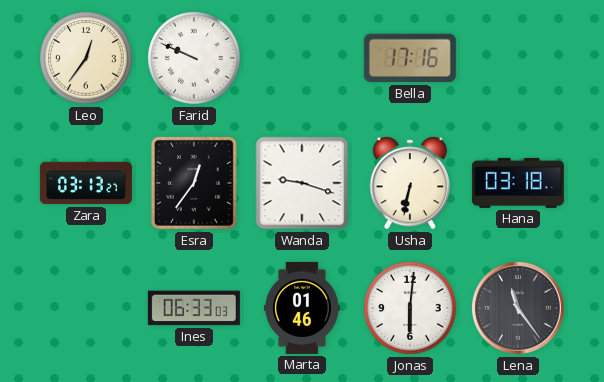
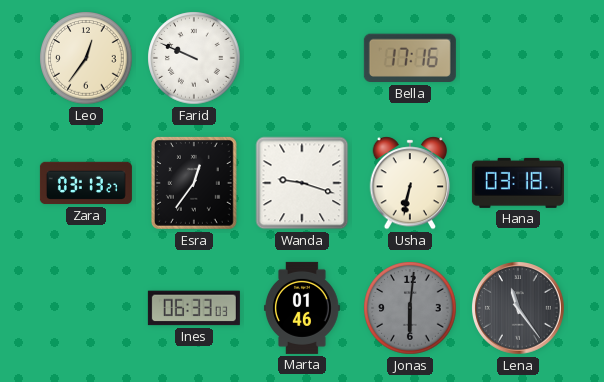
Jonas dial: white -> grey (410, 308)
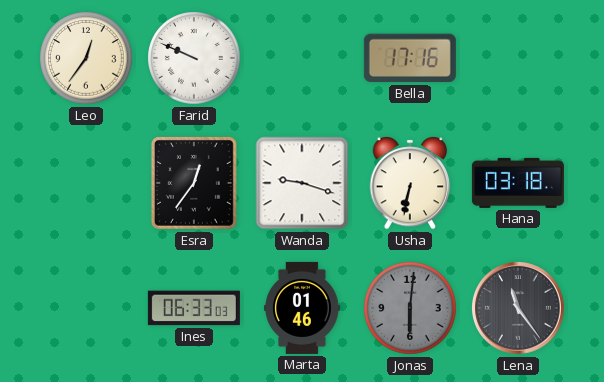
Zara: 03:13 -> none (86, 183)
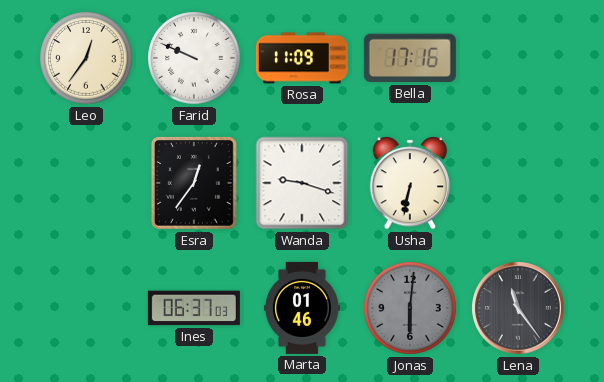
Rosa: none -> 11:09 (302, 58)
Hana: 03:18 -> none (518, 183)
Ines: 06:33 -> 06:37 (194, 308)
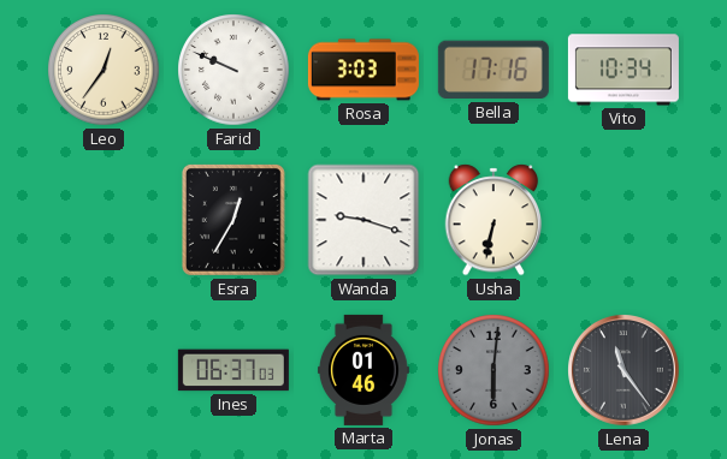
Rosa: 11:09 -> 3:03 (363, 70)
Vito: none -> 10:34 (623, 70)
Esra: 12:36 -> 12:35 (234, 220)
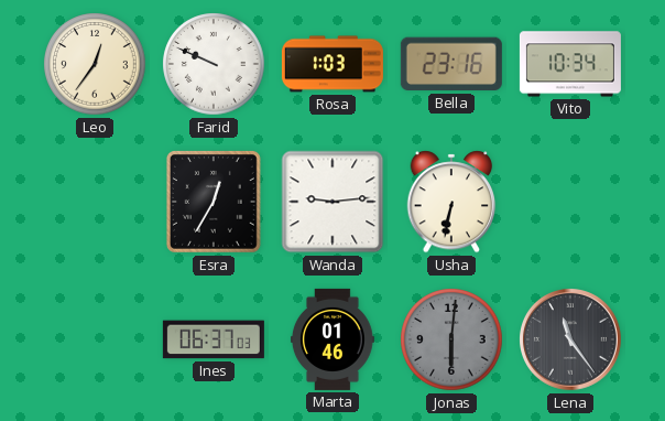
Rosa: 3:03 -> 1:03 (332, 64)
Bella: 17:16 -> 23:16 (451, 64)
Wanda: 9:18 -> 9:14 (332, 202)
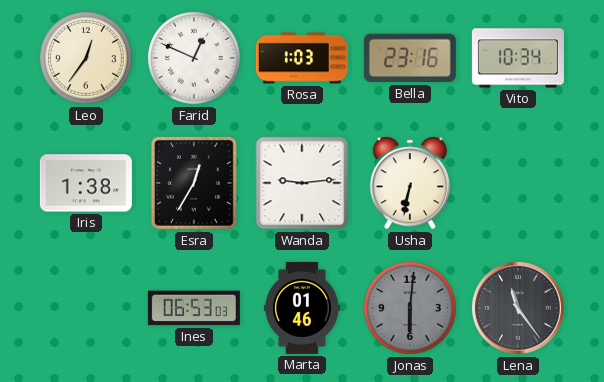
Farid: 9:49 -> 12:49 (194, 58)
Iris: none -> 1:38 (86, 183)
Ines: 06:37 -> 06:53 (194, 308)
